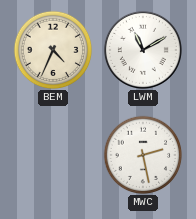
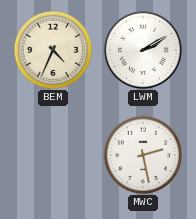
LWM: 11:10 -> 2:10 (143, 50)
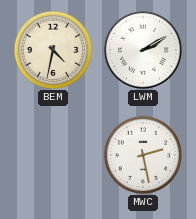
BEM: 4:34 -> 4:32 (53, 50)
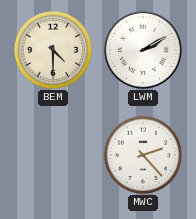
BEM: 4:32 -> 4:30 (53, 50)
MWC: 2:28 -> 2:23 (143, 155)
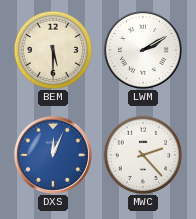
BEM: 4:30 -> 5:30 (53, 50)
DXS: none -> 12:04 (53, 155)
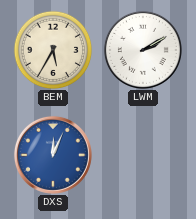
BEM: 5:30 -> 5:35 (53, 50)
MWC: 2:23 -> none (143, 155)
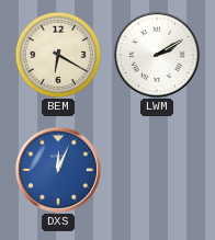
BEM: 5:35 -> 6:20 (58, 55)
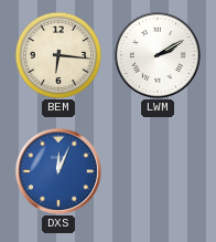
BEM: 6:20 -> 6:16 (58, 55)
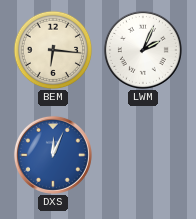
LWM: 2:10 -> 2:04 (143, 50)
